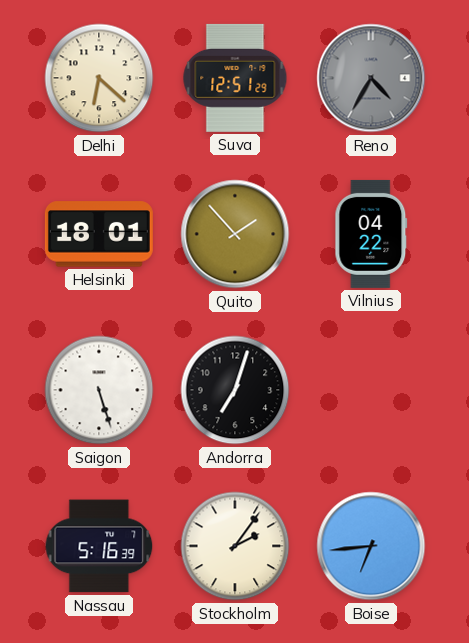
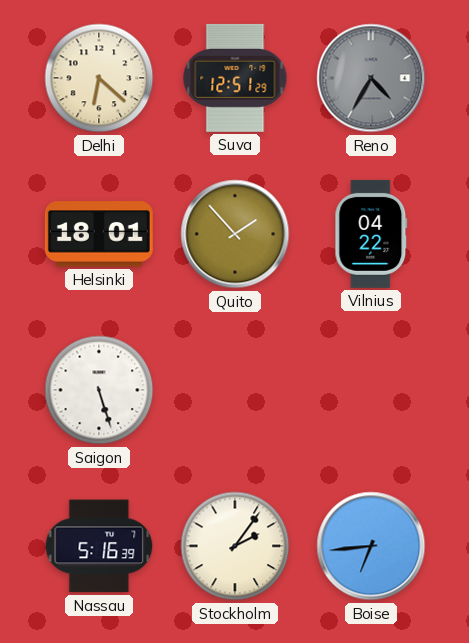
Andorra: 7:03 -> none (235, 390)
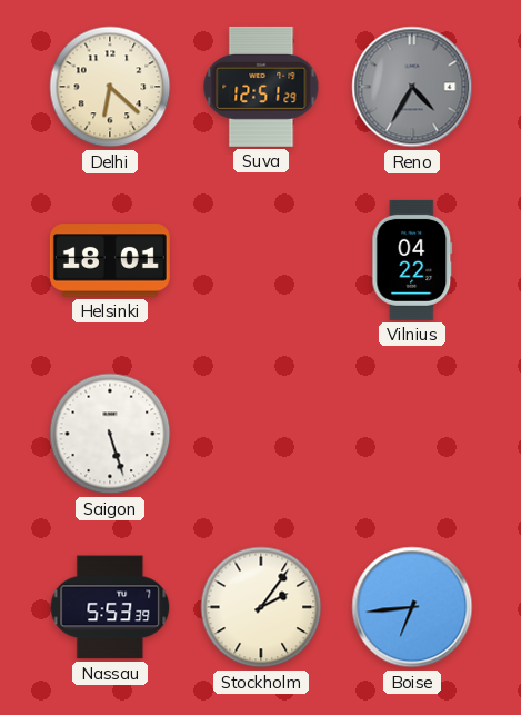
Quito: 1:53 -> none (235, 234)
Nassau: 5:16 -> 5:53 (110, 607)
